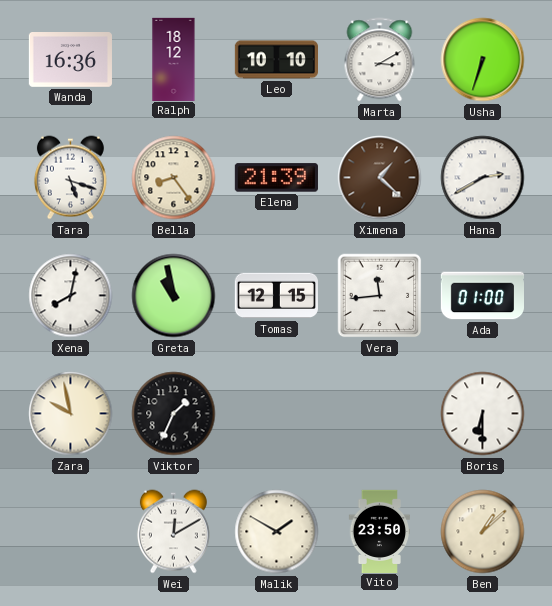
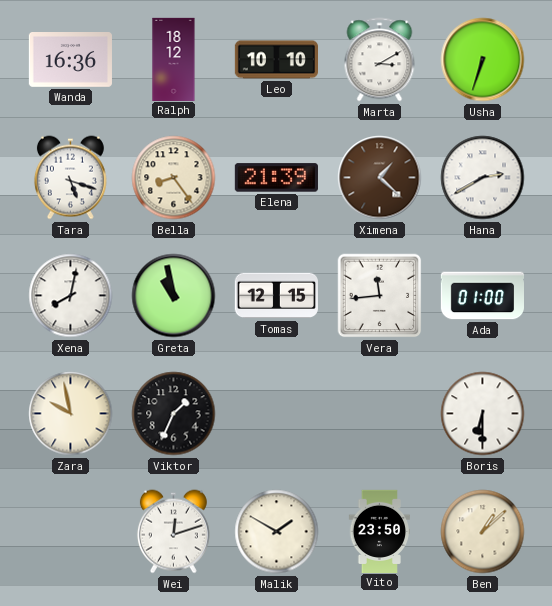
Wei: 12:10 -> 12:12 (173, 532)
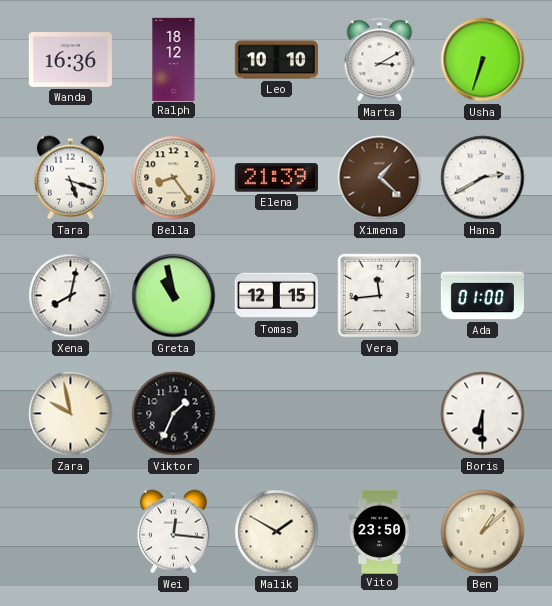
Wei: 12:12 -> 12:16 (173, 532)
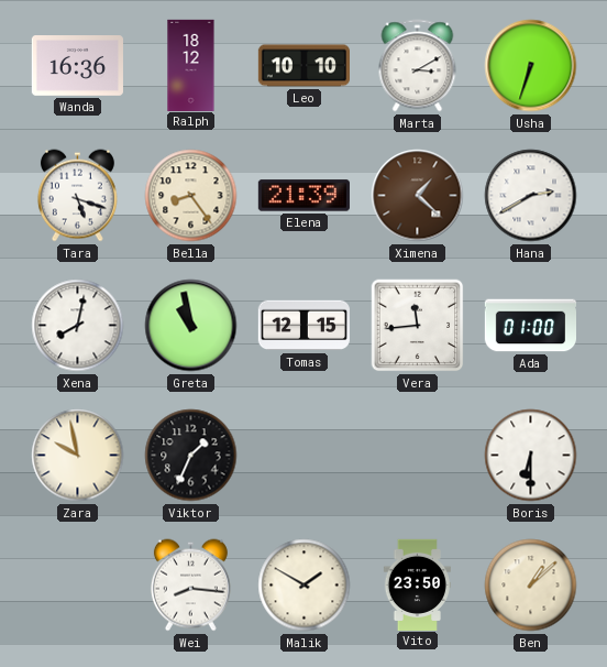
Wei: 12:16 -> 8:16 (190, 586)
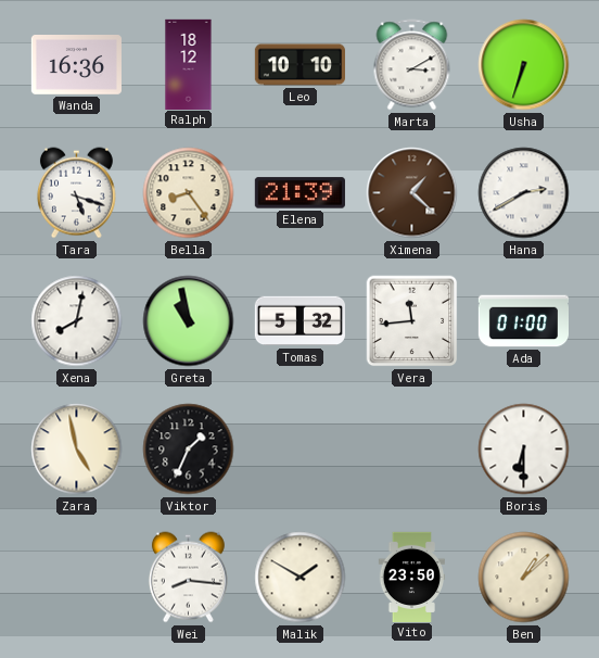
Tomas: 12:15 -> 5:32 (299, 321)
Zara: 9:58 -> 4:58 (77, 450)
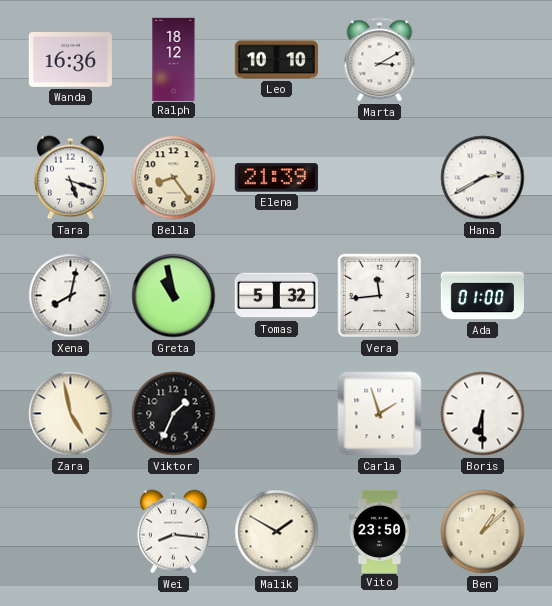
Usha: 6:33 -> none (524, 65)
Ximena: 1:22 -> none (412, 193)
Carla: none -> 1:57 (380, 414)
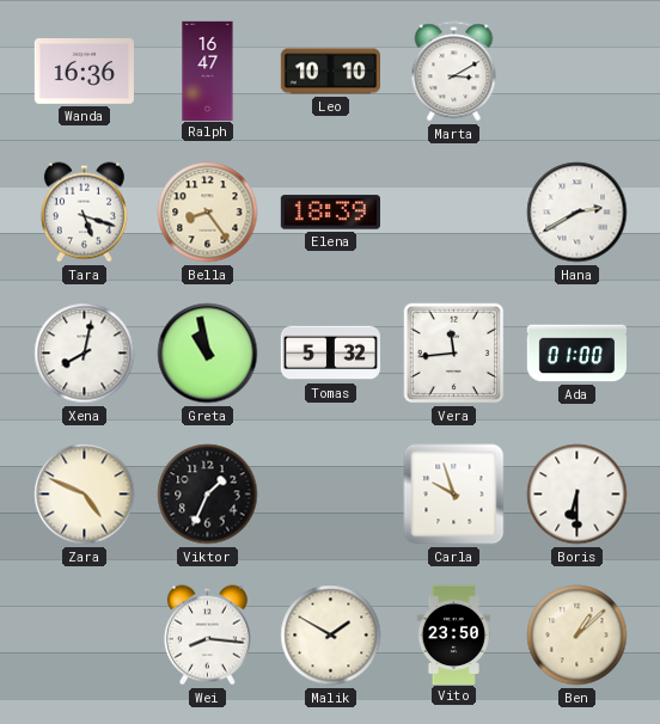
Ralph: 18:12 -> 16:47 (208, 70)
Elena: 21:39 -> 18:39 (330, 213)
Zara: 4:58 -> 4:49 (85, 495)
Carla: 1:57 -> 9:57 (454, 495)
